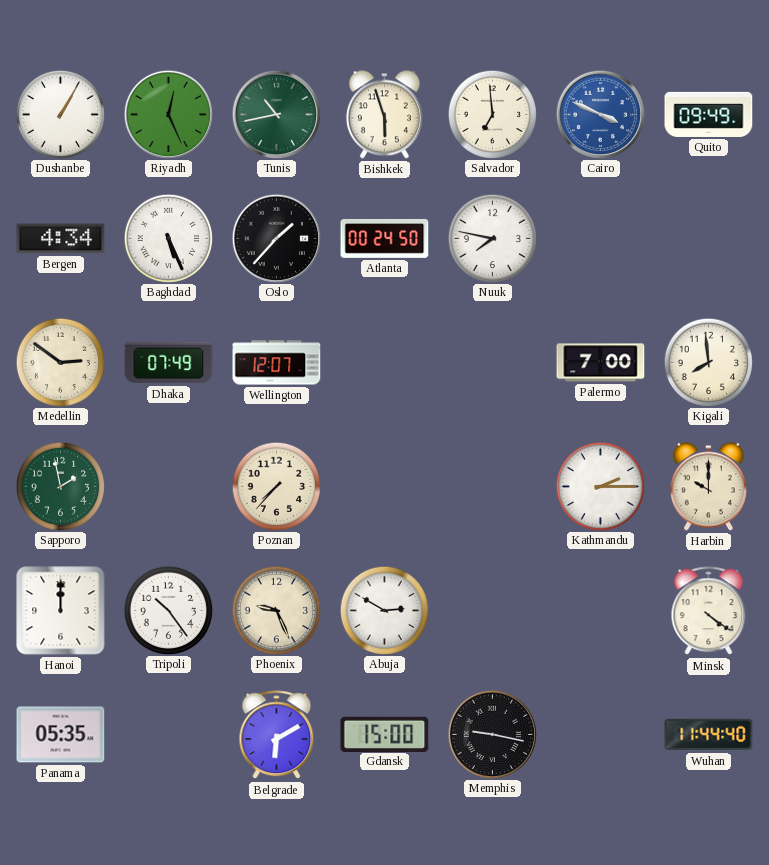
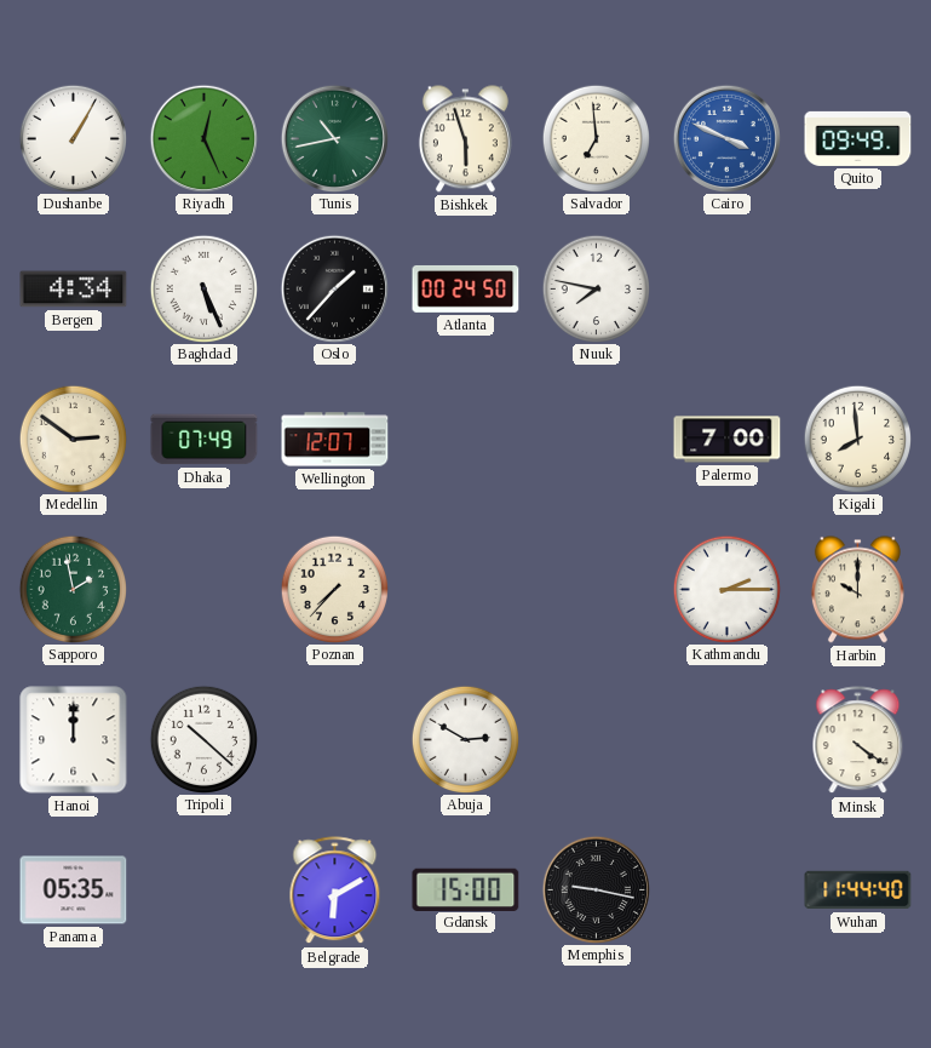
Tripoli: 10:24 -> 10:22 (203, 739)
Phoenix: 9:26 -> none (276, 610)
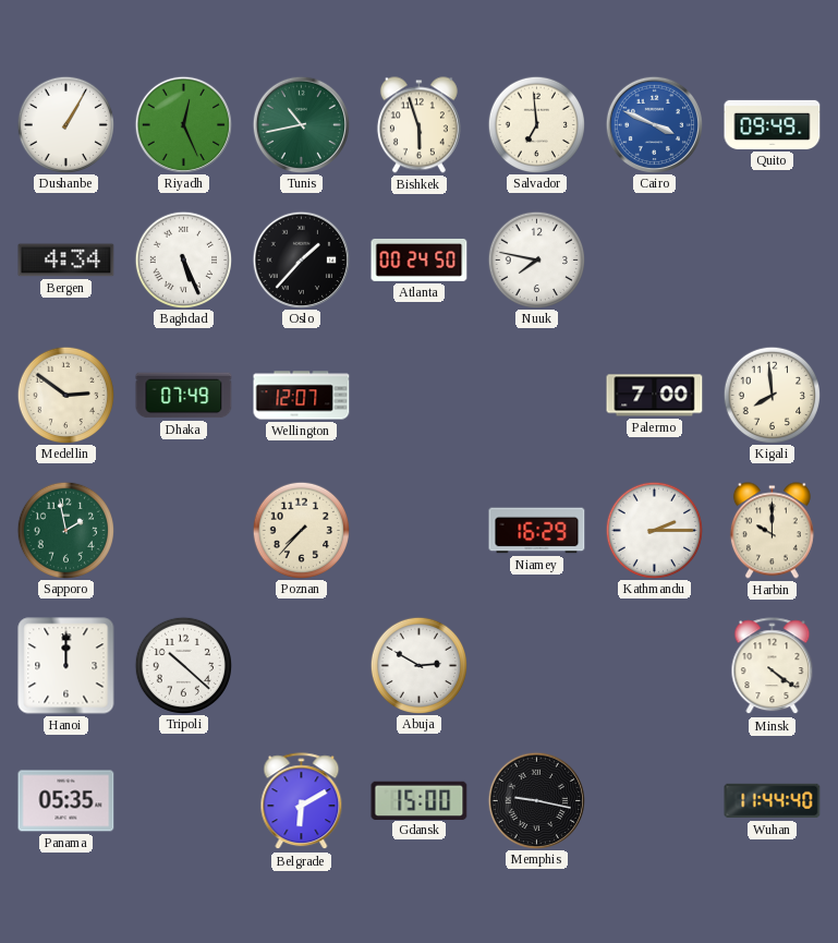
Niamey: none -> 16:29 (537, 531)
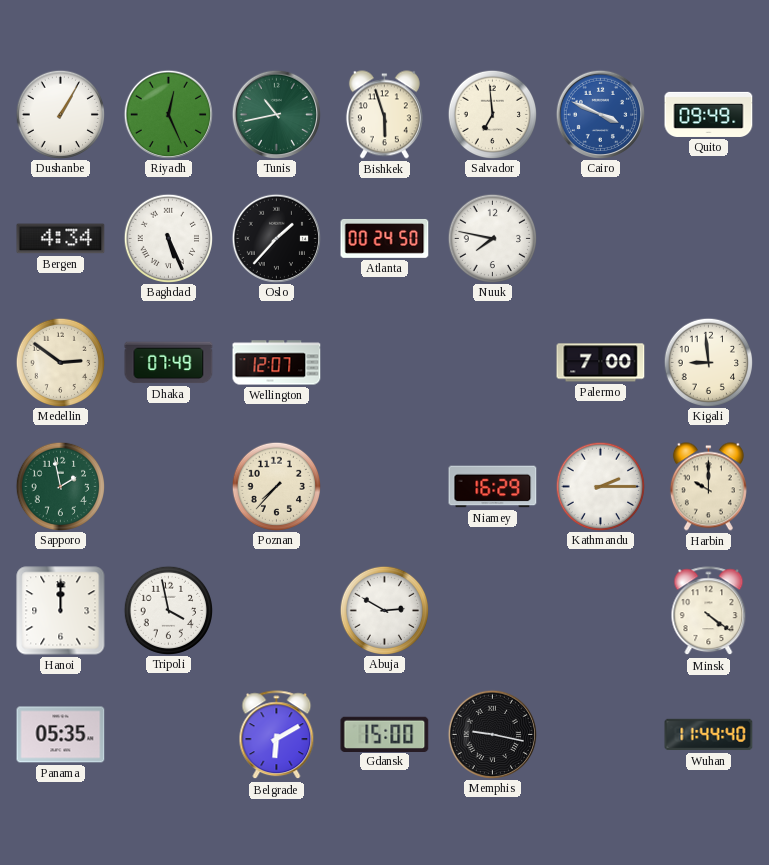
Kigali: 7:59 -> 8:59 (708, 362)
Tripoli: 10:22 -> 3:58 (168, 610)
